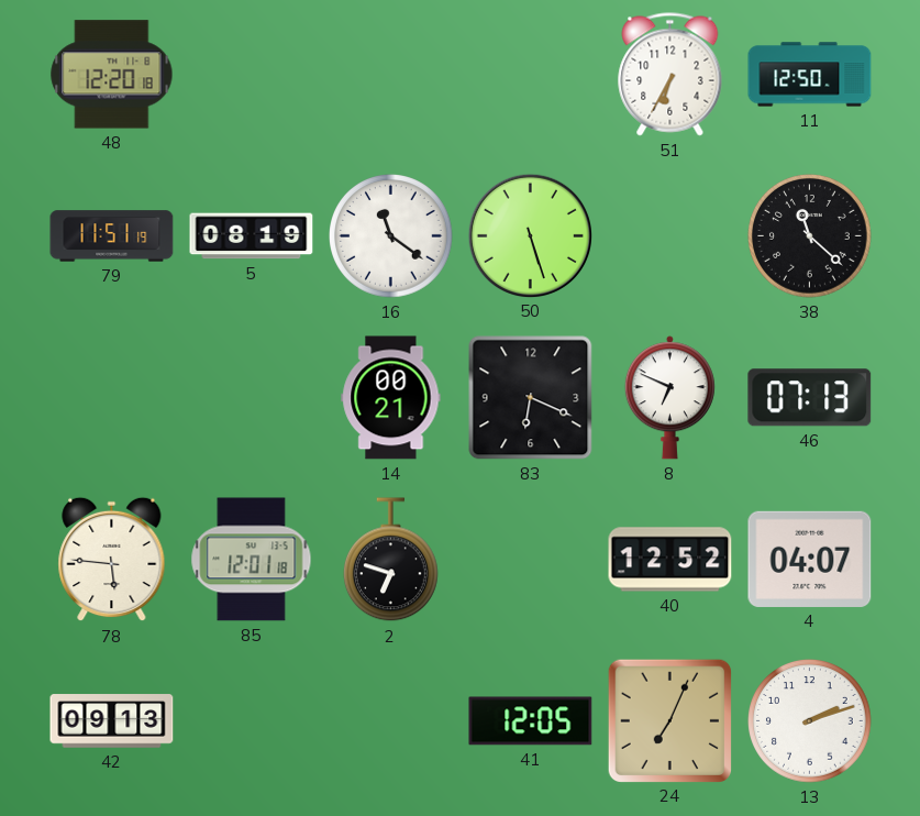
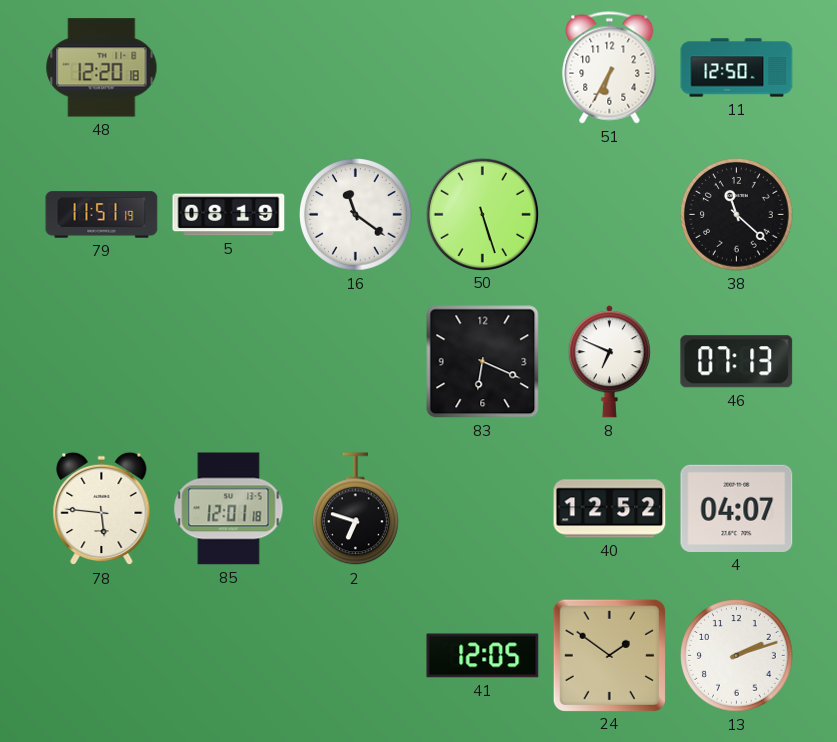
14: 00:21 -> none (391, 398)
42: 09:13 -> none (112, 721)
24: 7:04 -> 1:51 (609, 655)
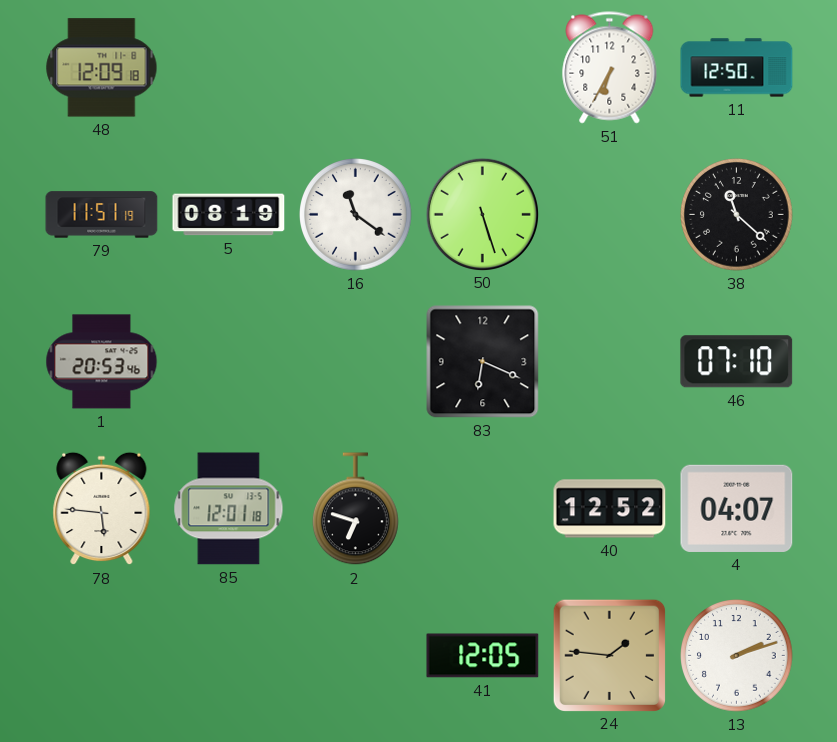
48: 12:20 -> 12:09 (102, 68)
1: none -> 20:53 (102, 362)
8: 6:49 -> none (609, 362)
46: 07:13 -> 07:10 (737, 362)
24: 1:51 -> 1:46 (609, 655)
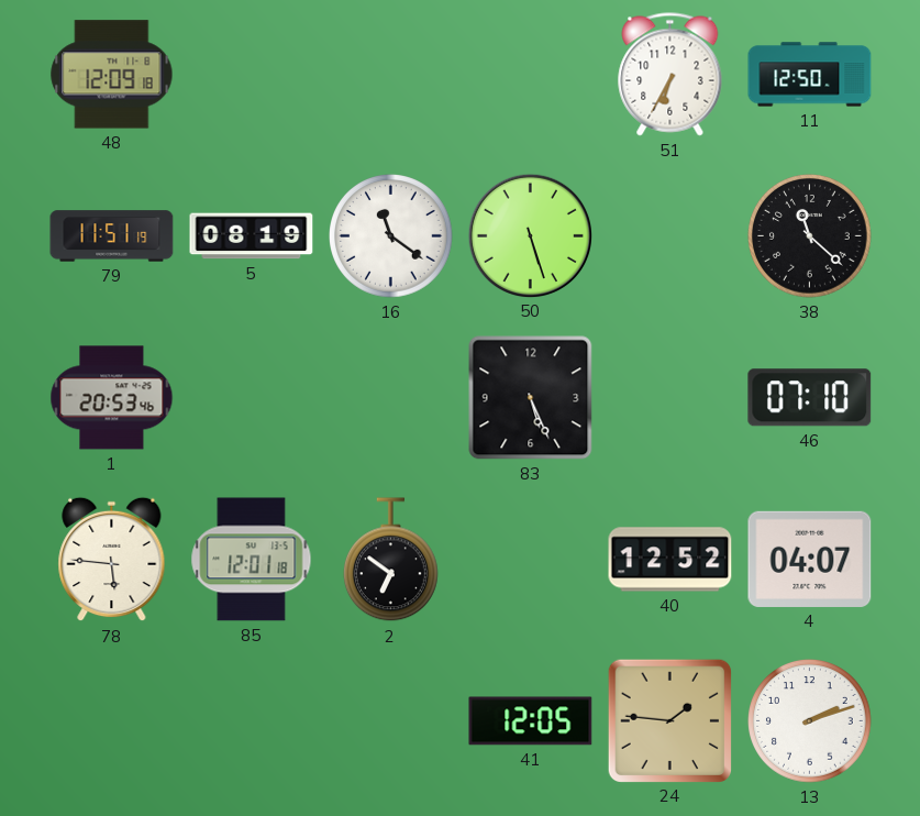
83: 6:19 -> 5:26 (531, 398)
2: 6:48 -> 6:51 (391, 560)
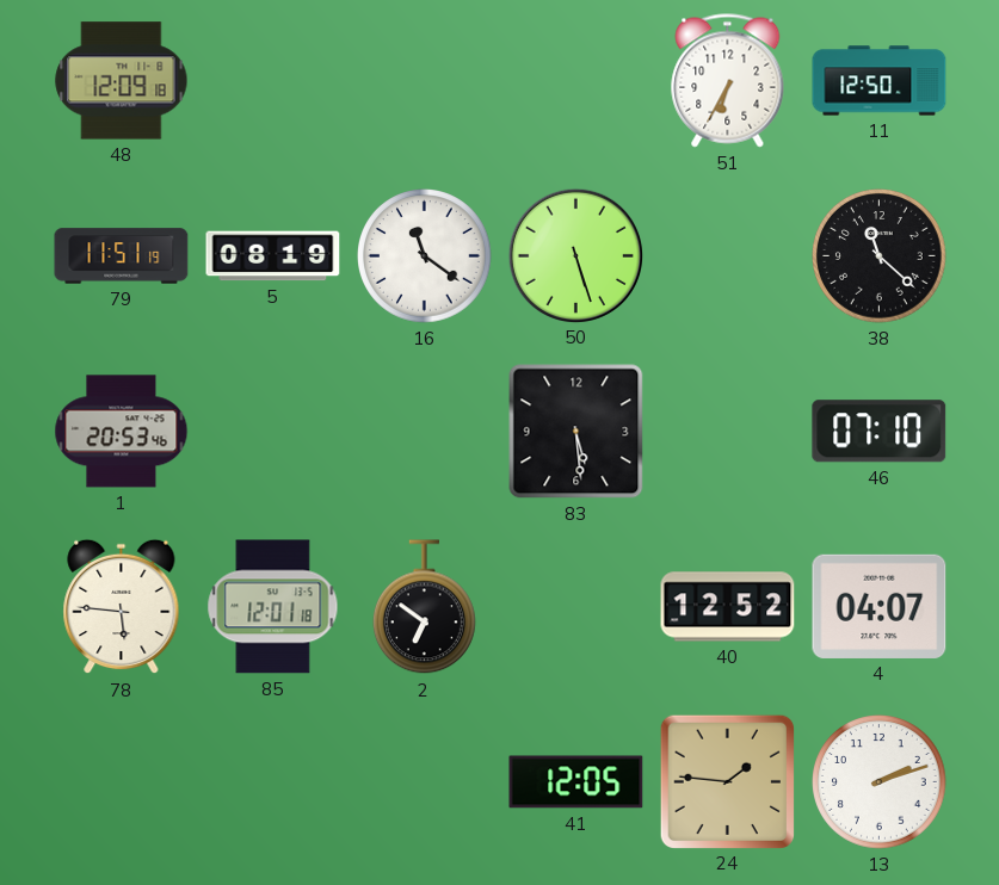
83: 5:26 -> 5:29 (576, 432)
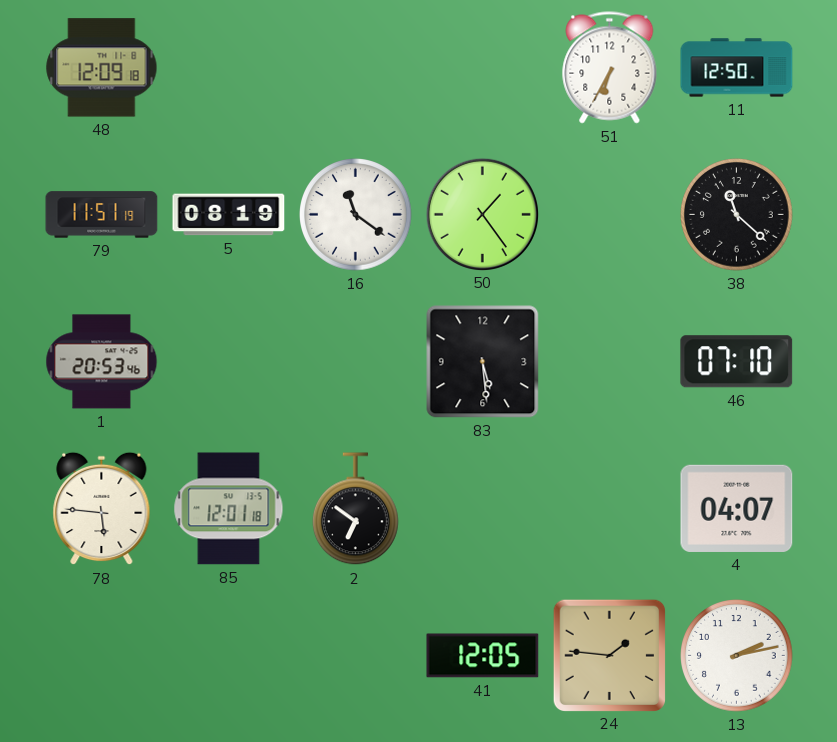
50: 5:27 -> 1:24 (482, 214)
40: 12:52 -> none (728, 607)
13: 2:12 -> 2:13 (737, 656)
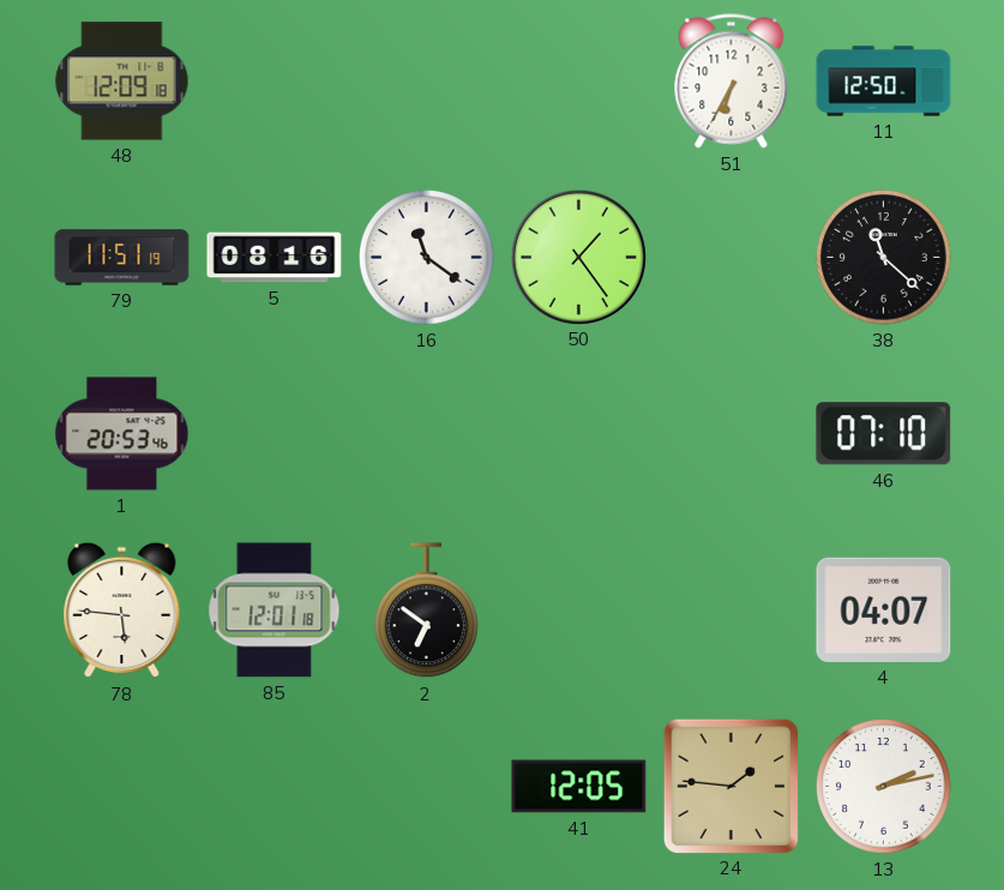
5: 08:19 -> 08:16 (275, 258)
83: 5:29 -> none (483, 362)
